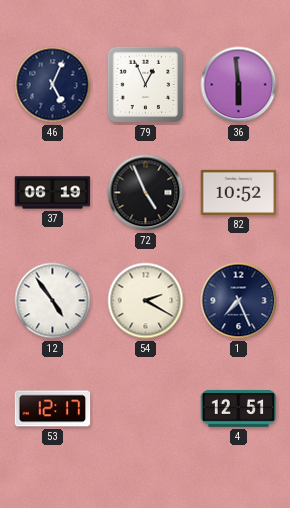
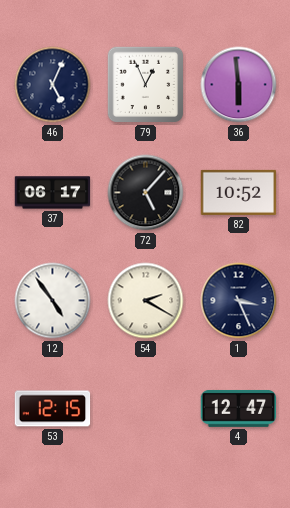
37: 06:19 -> 06:17 (53, 193)
72: 4:56 -> 5:07 (146, 193)
1: 7:26 -> 3:26 (239, 301)
53: 12:17 -> 12:15 (53, 409)
4: 12:51 -> 12:47 (239, 408)
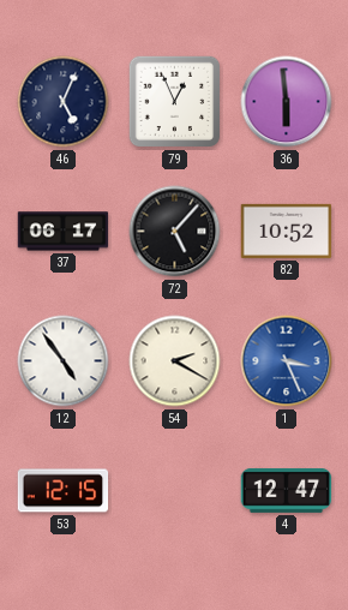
1 dial: navy -> blue (287, 361)
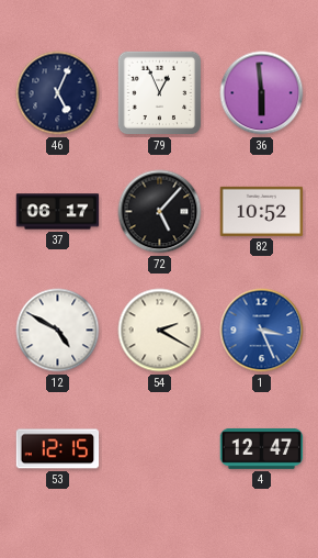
12: 4:54 -> 4:50 (58, 331)
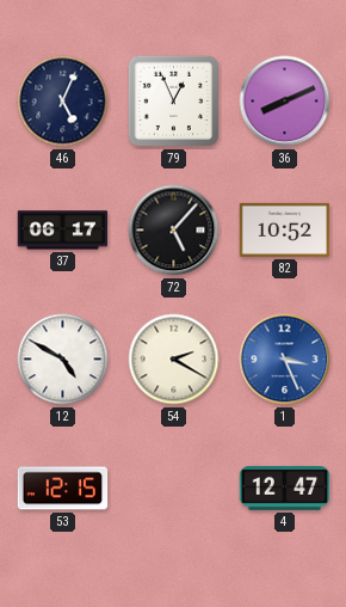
36: 5:59 -> 8:11 (285, 102)
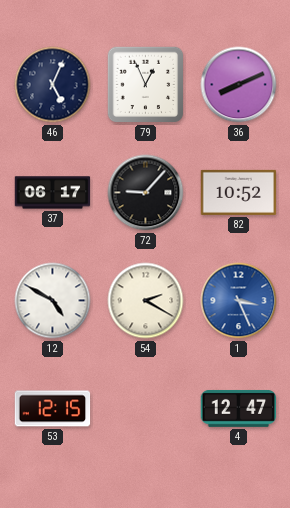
72: 5:07 -> 9:07 (146, 193)
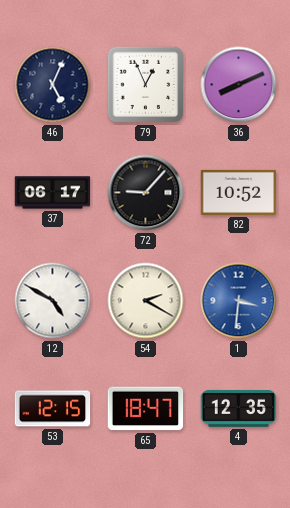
1: 3:26 -> 3:31 (239, 301)
65: none -> 18:47 (146, 409)
4: 12:47 -> 12:35 (239, 408)
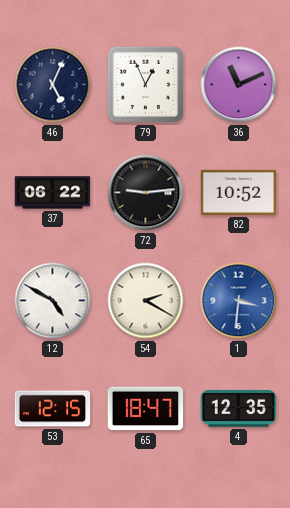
36: 8:11 -> 11:11 (239, 85)
37: 06:17 -> 06:22 (53, 193)
72: 9:07 -> 9:14 (146, 193)
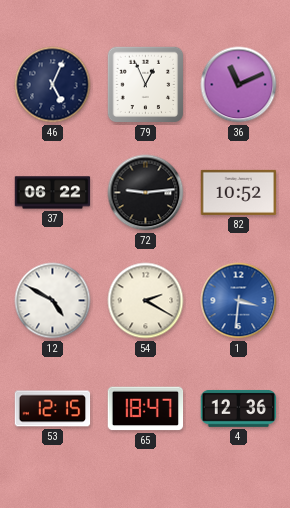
4: 12:35 -> 12:36 (239, 408)
